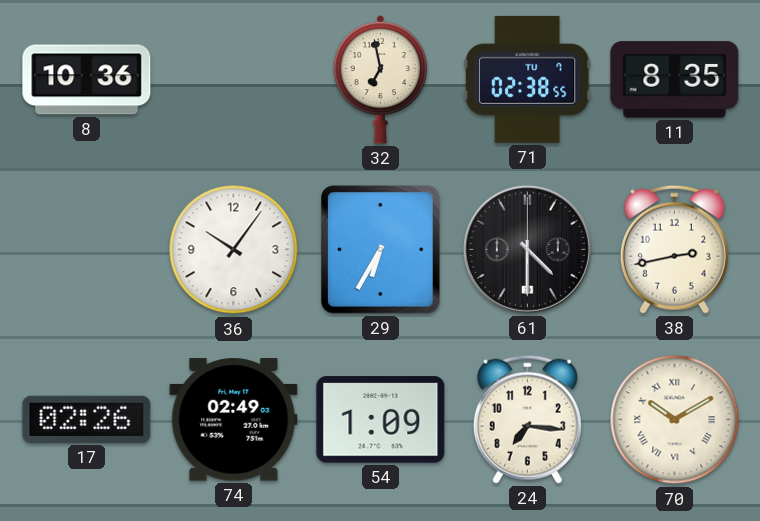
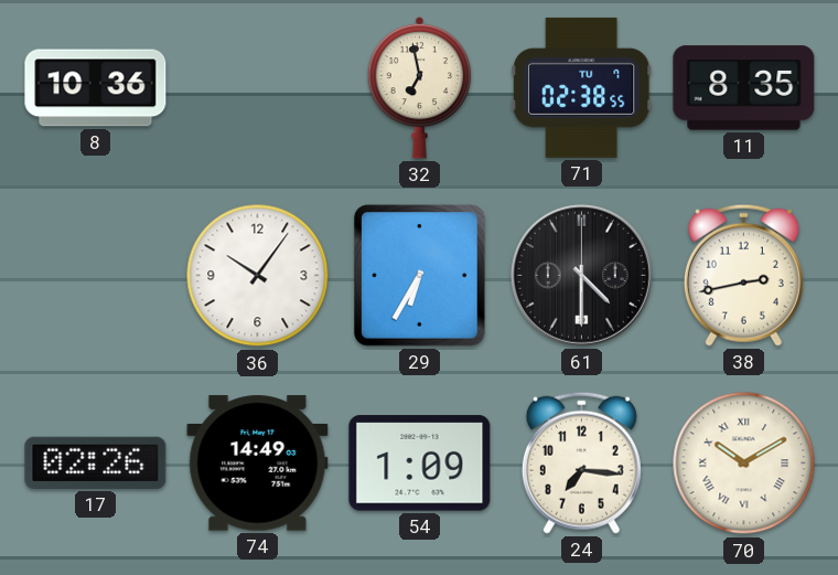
74: 02:49 -> 14:49 (258, 464)
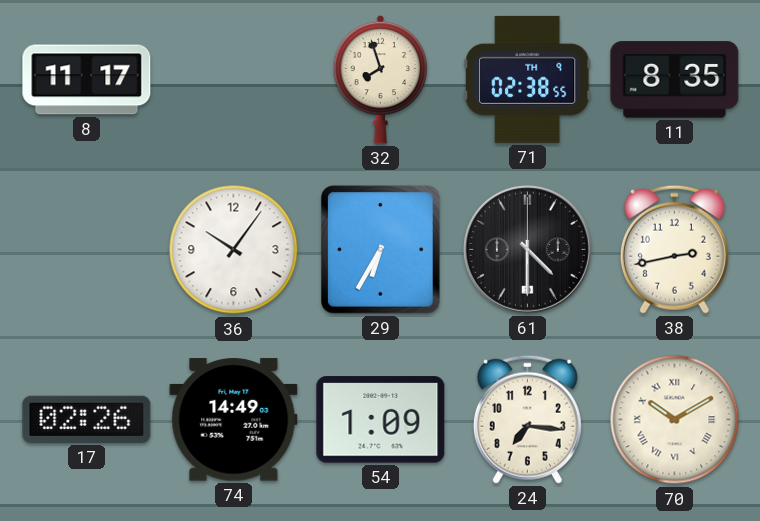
8: 10:36 -> 11:17 (87, 80)
32: 6:58 -> 7:57 (381, 79)
71 date: TU 7 -> TH 9 (528, 79)
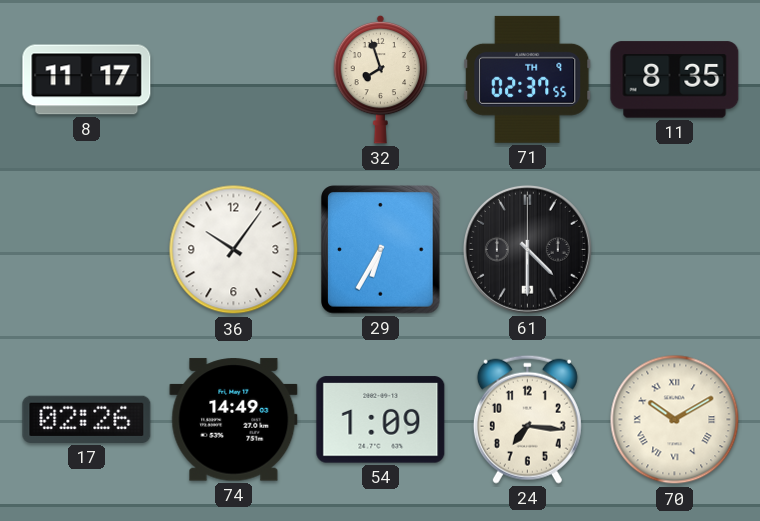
71: 02:38 -> 02:37 (528, 79)
38: 2:43 -> none (674, 249)
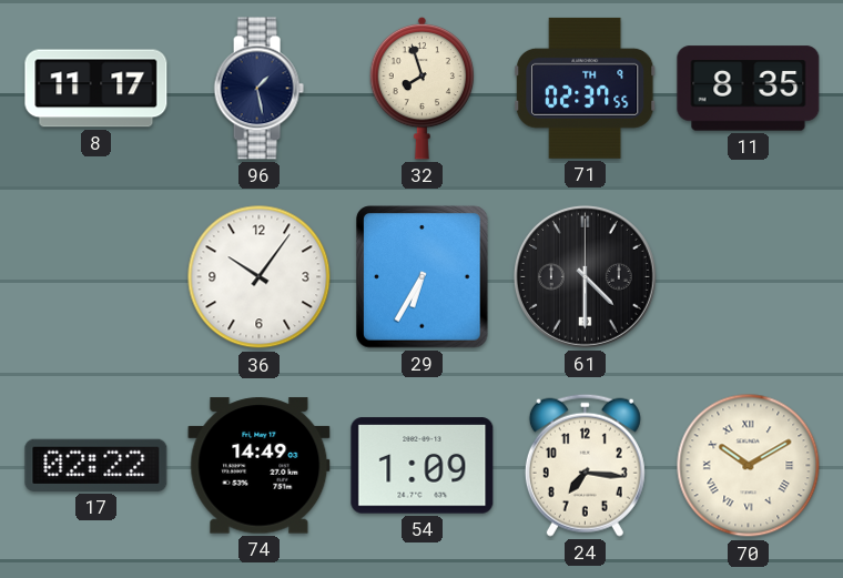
96: none -> 1:28 (258, 89)
17: 02:26 -> 02:22 (97, 465)
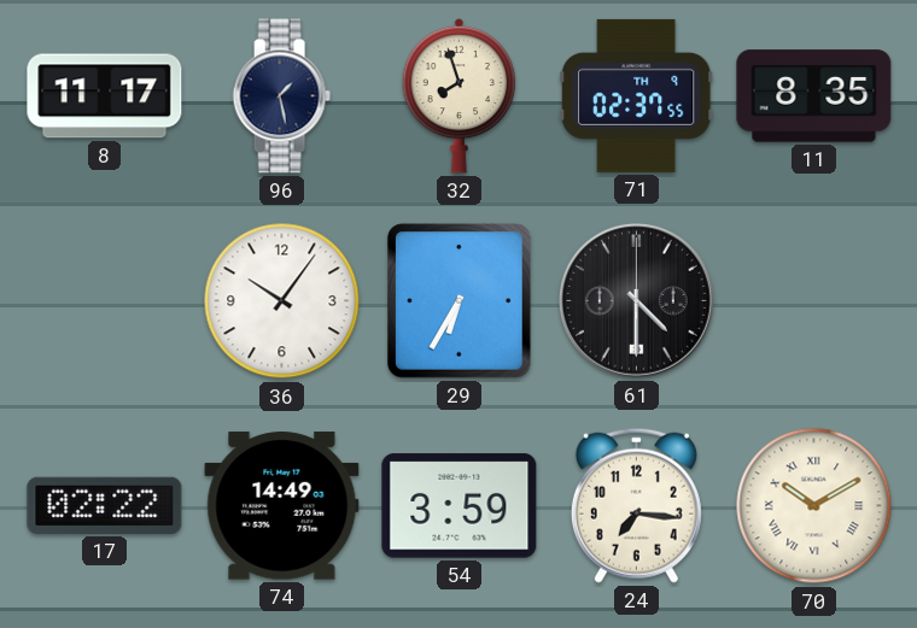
54: 1:09 -> 3:59 (460, 506)
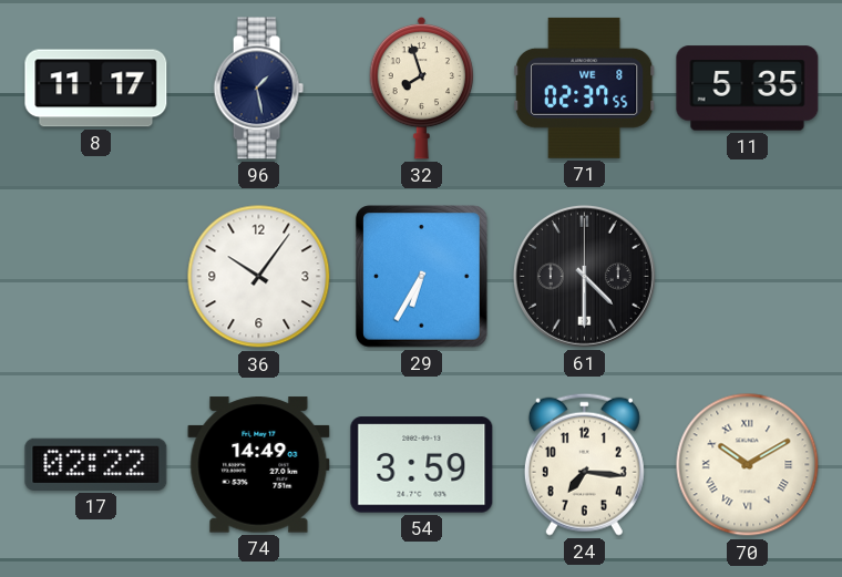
71 date: TH 9 -> WE 8 (585, 87)
11: 8:35 -> 5:35 (748, 89)
